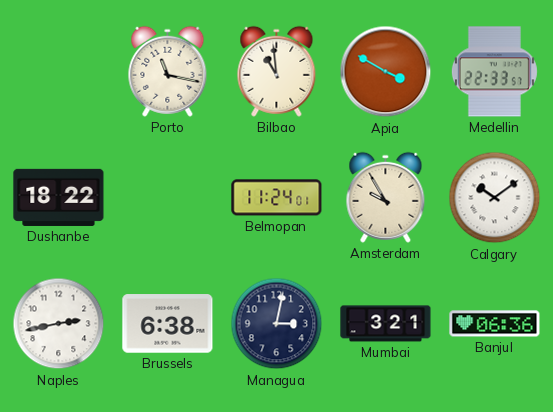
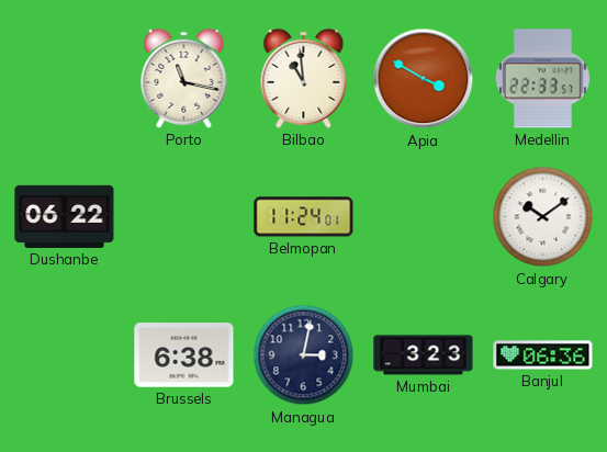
Dushanbe: 18:22 -> 06:22 (65, 216)
Amsterdam: 9:55 -> none (386, 197)
Naples: 2:43 -> none (59, 324)
Mumbai: 3:21 -> 3:23 (424, 355)
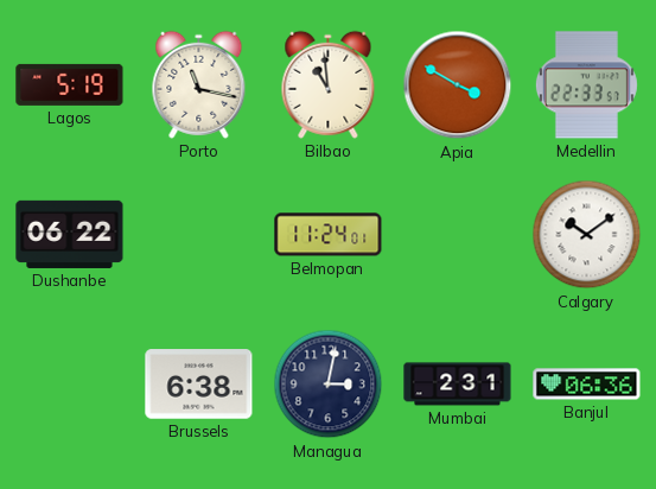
Lagos: none -> 5:19 (70, 84)
Mumbai: 3:23 -> 2:31 (458, 385)
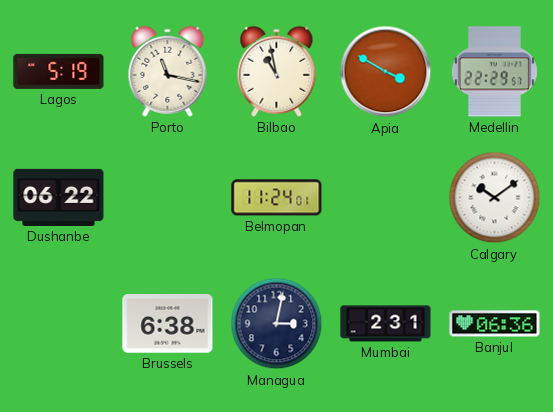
Bilbao: 10:59 -> 10:58 (277, 71)
Medellin: 22:33 -> 22:29 (494, 72)
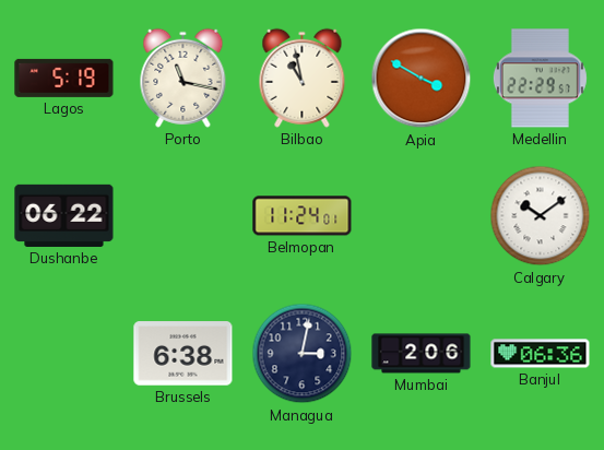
Mumbai: 2:31 -> 2:06 (422, 354)
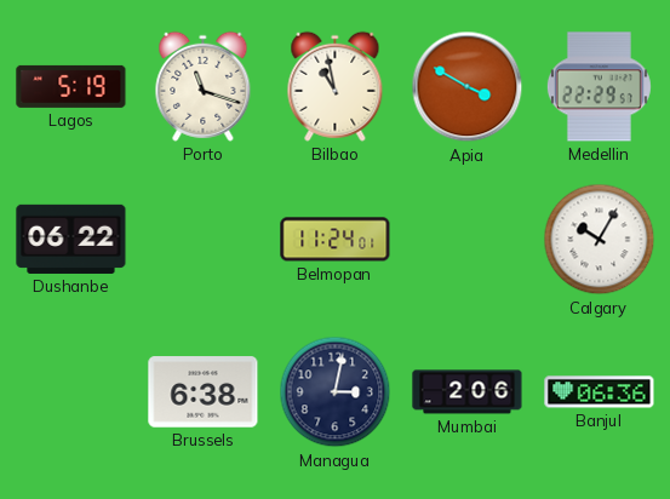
Porto: 11:17 -> 11:18 (204, 86)
Calgary: 10:09 -> 10:05 (600, 240)
